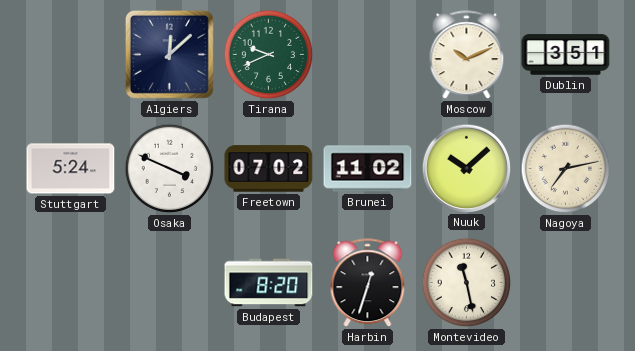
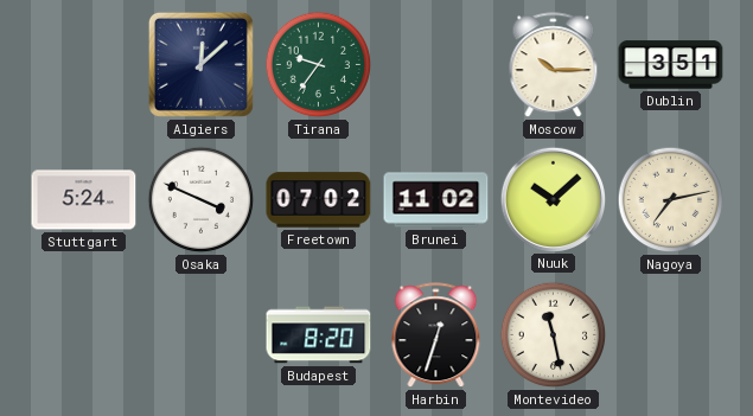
Tirana: 9:41 -> 9:36 (319, 65)
Moscow: 10:11 -> 10:15 (554, 65)
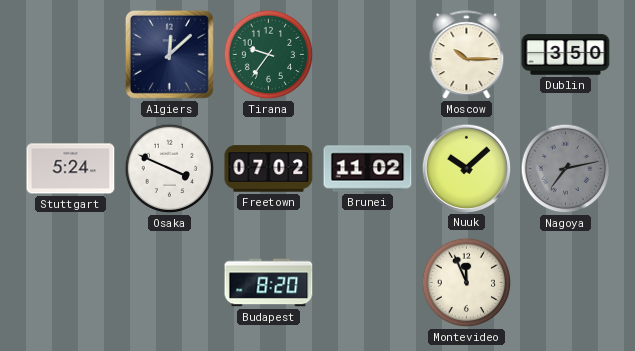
Dublin: 3:51 -> 3:50 (566, 55)
Nagoya dial: cream -> grey (566, 169)
Harbin: 12:33 -> none (436, 335)
Montevideo: 11:28 -> 11:56 (467, 283)
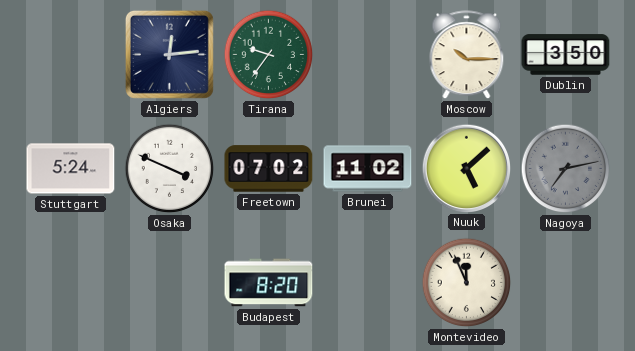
Algiers: 12:08 -> 12:14 (169, 54)
Nuuk: 10:08 -> 5:08 (466, 168)
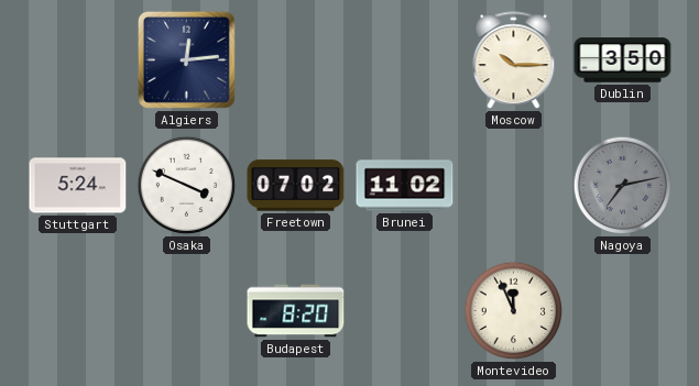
Tirana: 9:36 -> none (269, 55)
Nuuk: 5:08 -> none (466, 168)
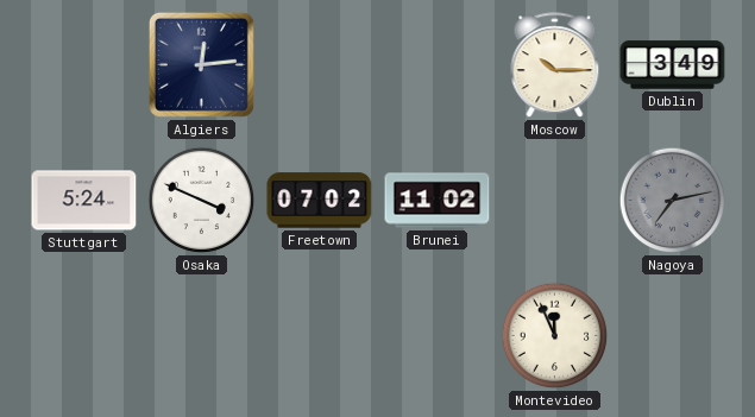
Dublin: 3:50 -> 3:49 (673, 65)
Budapest: 8:20 -> none (296, 311)
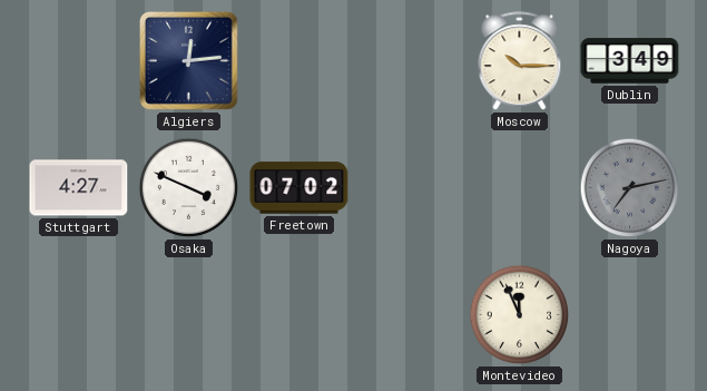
Stuttgart: 5:24 -> 4:27 (79, 188)
Brunei: 11:02 -> none (438, 201)
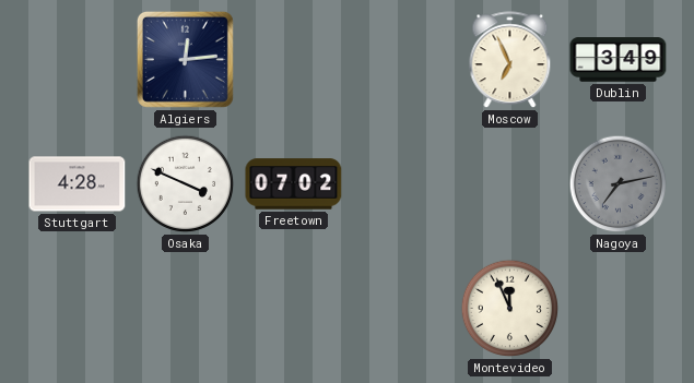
Moscow: 10:15 -> 6:56 (510, 60)
Stuttgart: 4:27 -> 4:28 (78, 184)
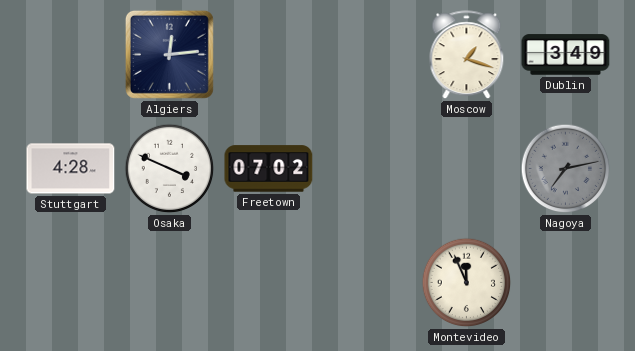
Moscow: 6:56 -> 1:18 (467, 55)
